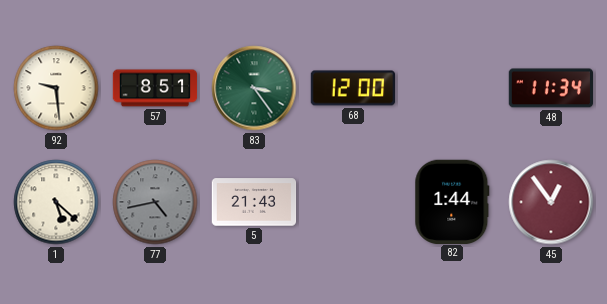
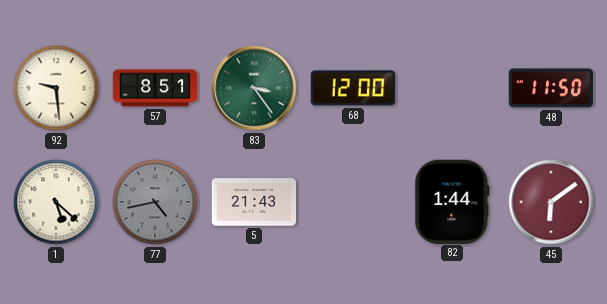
48: 11:34 -> 11:50 (551, 88)
45: 12:54 -> 6:09 (551, 202)
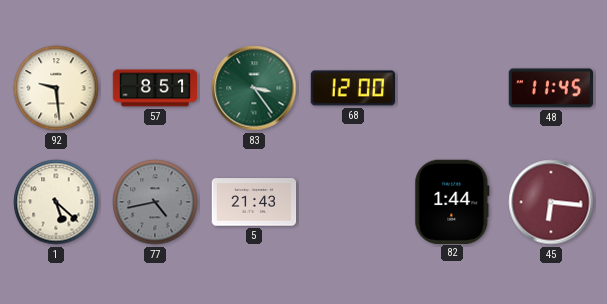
48: 11:50 -> 11:45 (551, 88)
45: 6:09 -> 6:16 (551, 202)
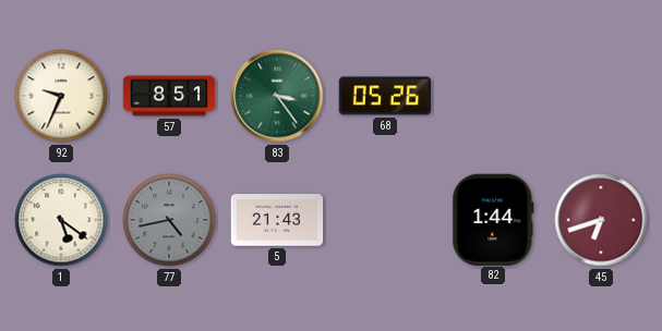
92: 9:29 -> 9:34 (61, 96)
68: 12:00 -> 05:26 (385, 96)
48: 11:45 -> none (551, 88)
1: 5:22 -> 5:21 (61, 220)
45: 6:16 -> 6:42 (601, 220)
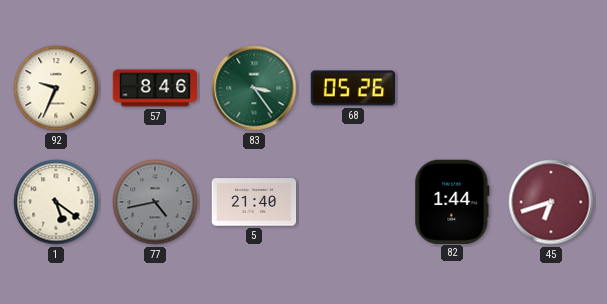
57: 8:51 -> 8:46 (155, 88)
5: 21:43 -> 21:40 (254, 202)
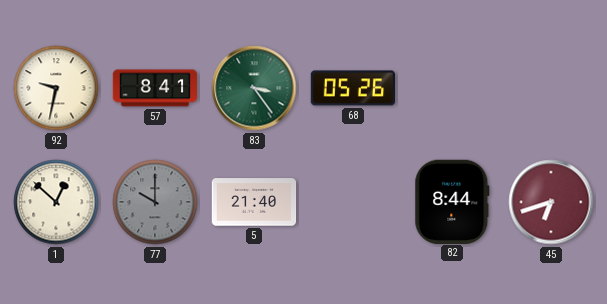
92: 9:34 -> 9:32 (56, 88)
57: 8:46 -> 8:41 (155, 88)
1: 5:21 -> 12:52 (56, 202)
77: 4:43 -> 10:00 (155, 202)
82: 1:44 -> 8:44 (452, 201)
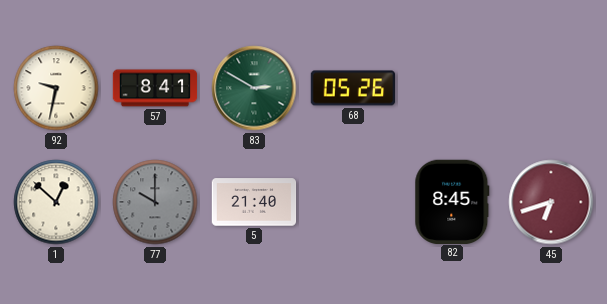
83: 3:24 -> 2:50 (254, 88)
82: 8:44 -> 8:45 (452, 201)
